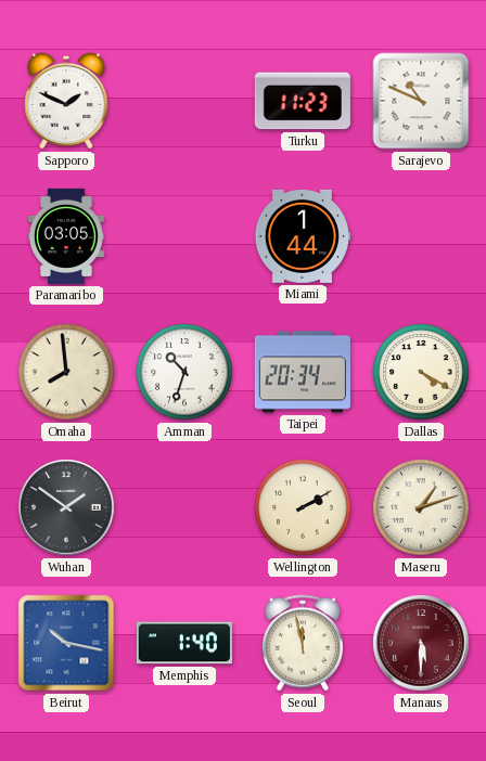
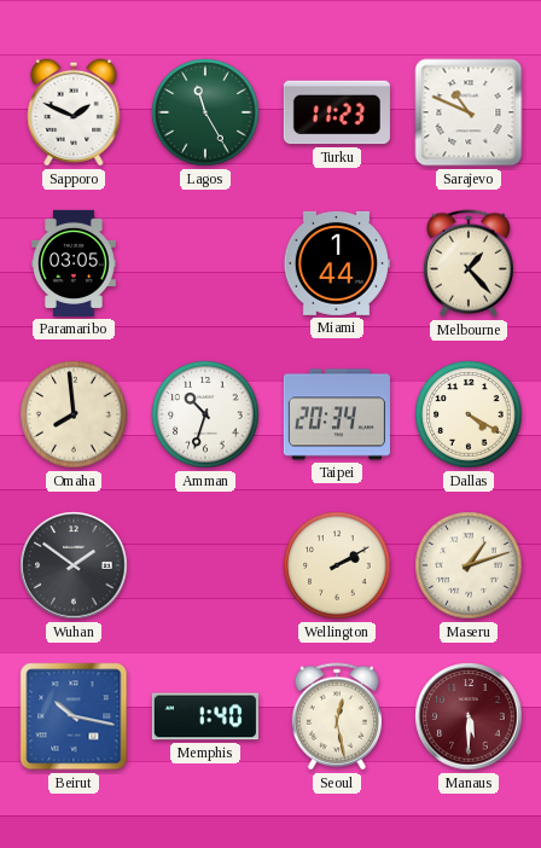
Lagos: none -> 11:25 (205, 112)
Melbourne: none -> 1:23 (469, 263)
Seoul: 11:58 -> 12:28 (337, 716)
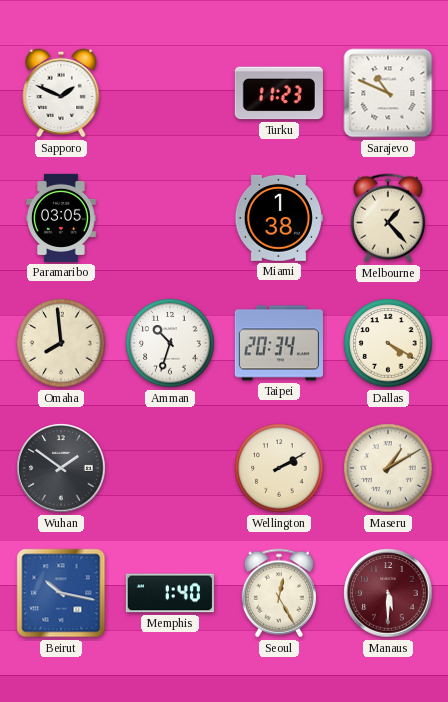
Lagos: 11:25 -> none (205, 112)
Miami: 1:44 -> 1:38 (279, 218)
Maseru: 1:12 -> 1:10 (388, 468)
Seoul: 12:28 -> 12:25 (279, 593)
